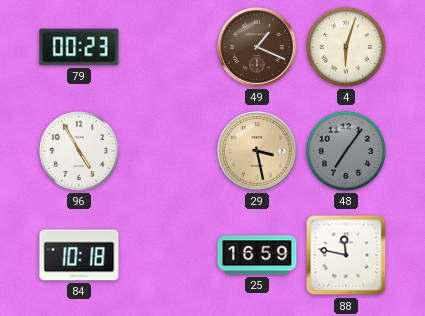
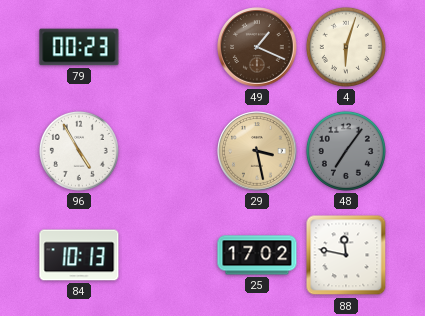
84: 10:18 -> 10:13 (79, 255)
25: 16:59 -> 17:02 (257, 255)
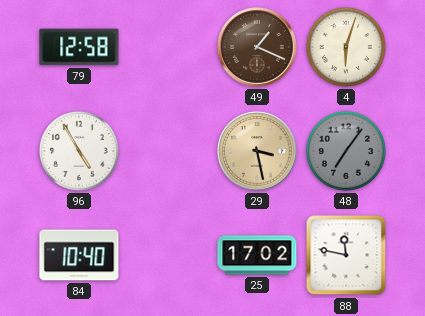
79: 00:23 -> 12:58 (79, 47)
84: 10:13 -> 10:40 (79, 255)
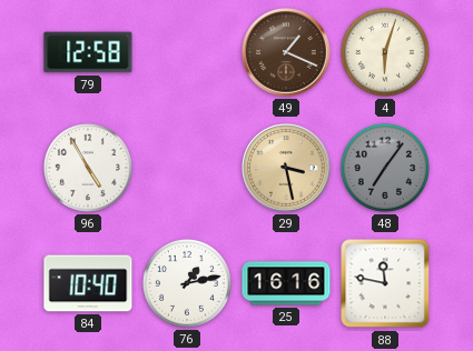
76: none -> 1:13 (187, 283)
25: 17:02 -> 16:16 (286, 283)
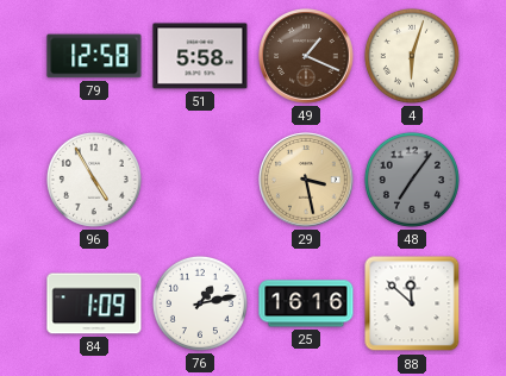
51: none -> 5:58 (200, 56)
84: 10:40 -> 1:09 (94, 303)
88: 11:47 -> 11:52 (412, 303)
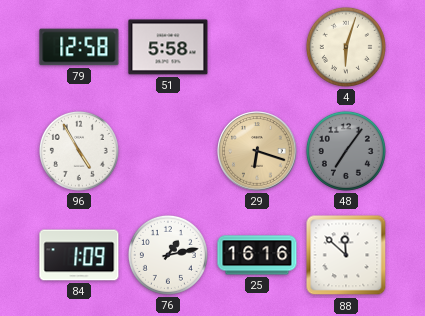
49: 1:19 -> none (306, 56)
29: 3:28 -> 6:18 (257, 151)
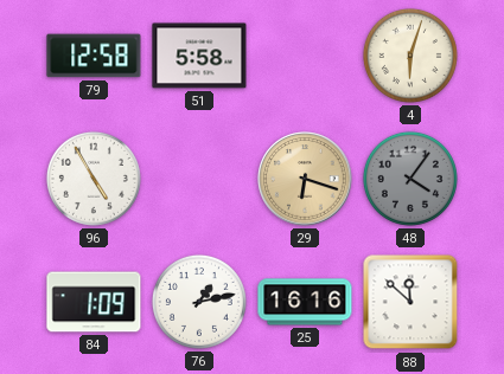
48: 7:06 -> 4:06 (410, 179)
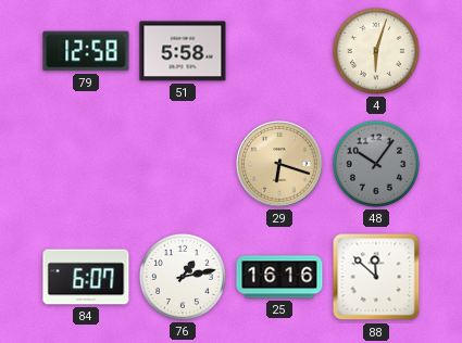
96: 4:55 -> none (94, 179)
48: 4:06 -> 10:06 (376, 164)
84: 1:09 -> 6:07 (86, 277)
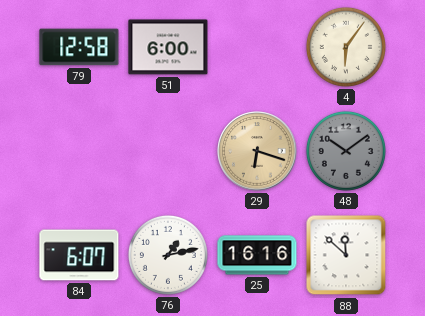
51: 5:58 -> 6:00 (168, 47)
4: 6:03 -> 6:06 (346, 47)
48: 10:06 -> 10:09 (346, 151)
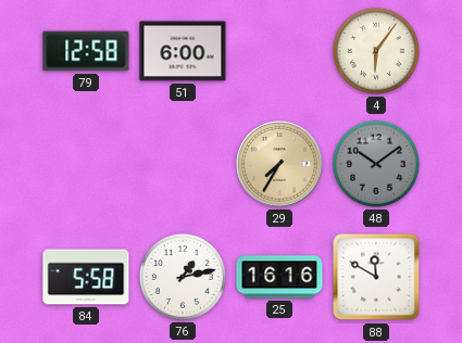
29: 6:18 -> 7:35 (279, 164)
84: 6:07 -> 5:58 (86, 277)
88: 11:52 -> 11:50 (376, 277)
